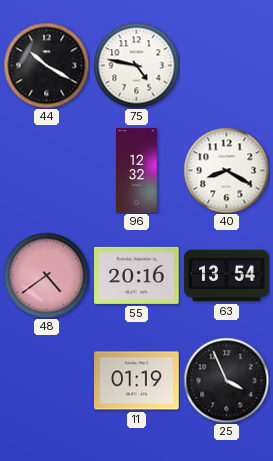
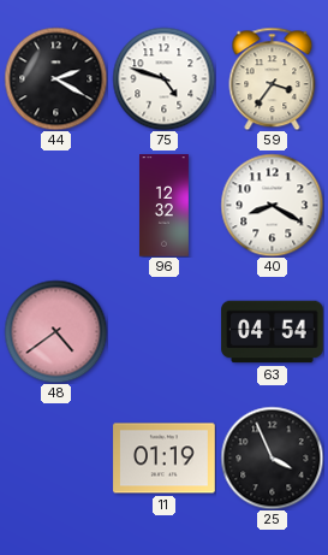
44: 10:20 -> 2:20 (55, 78)
75: 4:47 -> 4:48 (163, 78)
59: none -> 3:36 (273, 78)
55: 20:16 -> none (137, 275)
63: 13:54 -> 04:54 (273, 332)
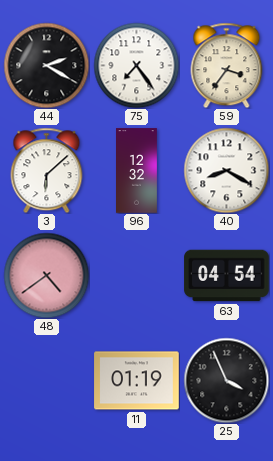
75: 4:48 -> 7:24 (136, 65)
3: none -> 6:08 (47, 170)
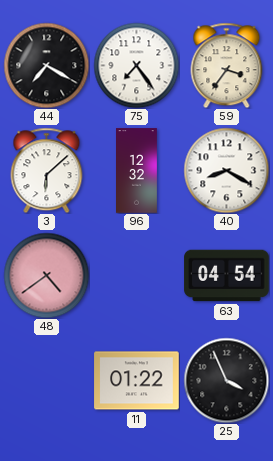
44: 2:20 -> 7:20 (46, 65)
11: 01:19 -> 01:22 (137, 381)
